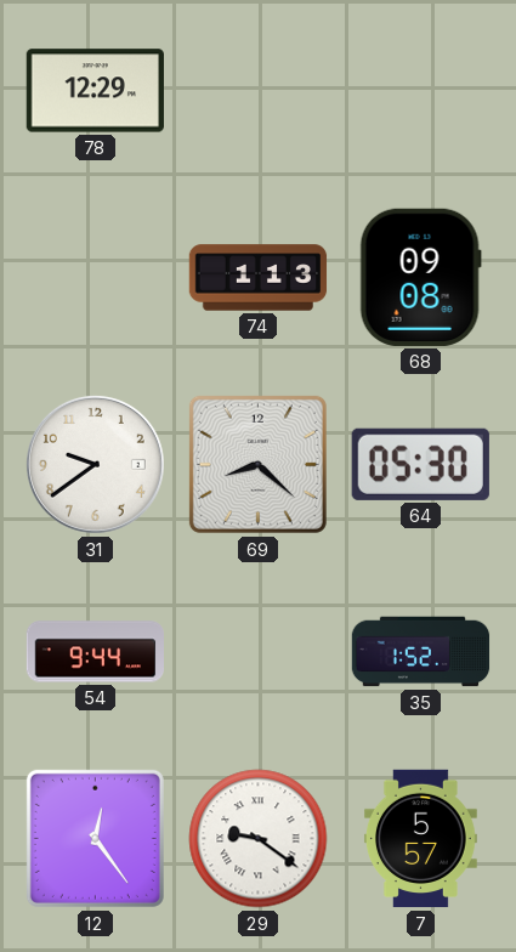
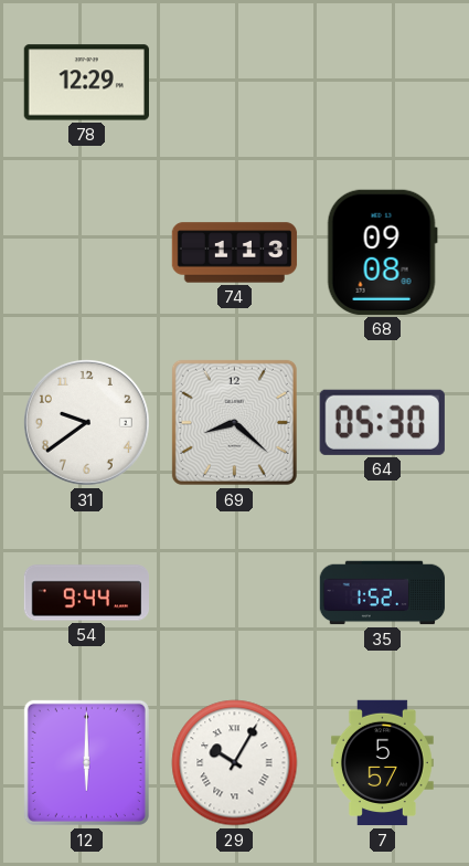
12: 12:24 -> 6:00 (86, 762)
29: 9:21 -> 10:05 (235, 763)
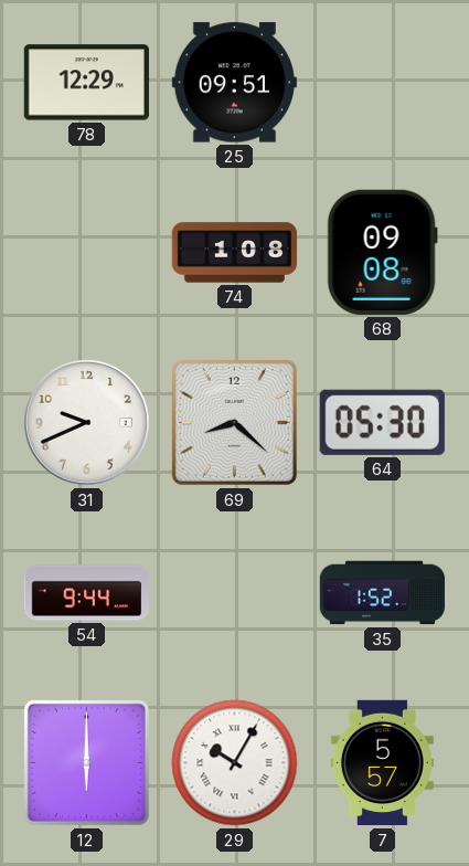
25: none -> 09:51 (234, 83)
74: 1:13 -> 1:08 (235, 253)
31: 9:39 -> 9:41 (86, 422)
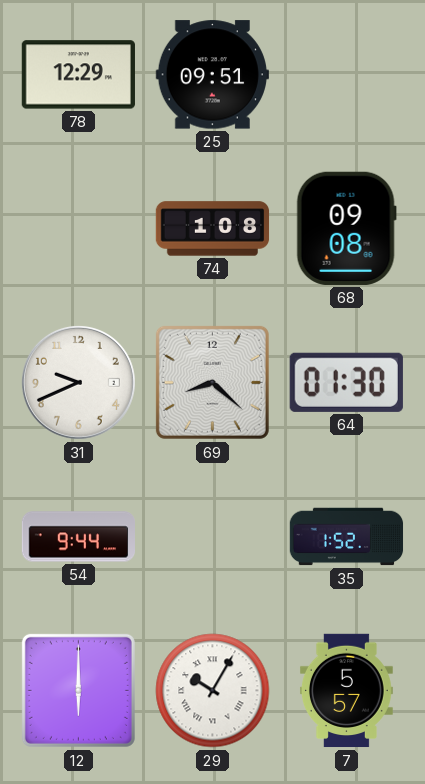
64: 05:30 -> 01:30 (346, 382)
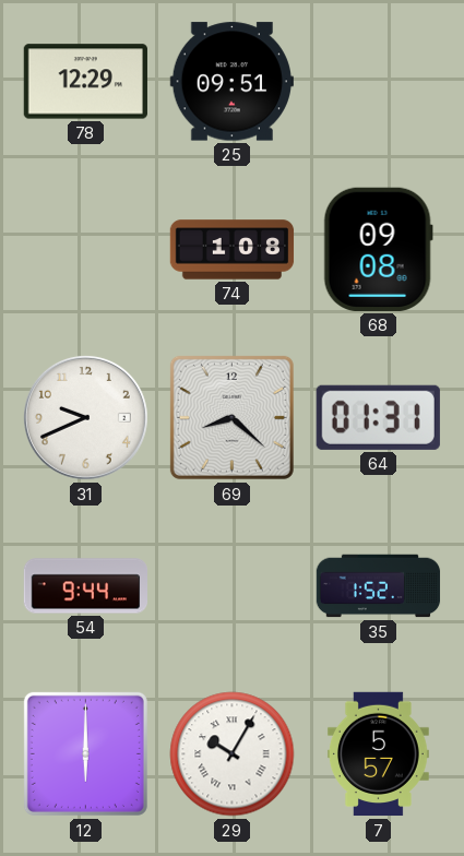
64: 01:30 -> 01:31 (378, 417)
